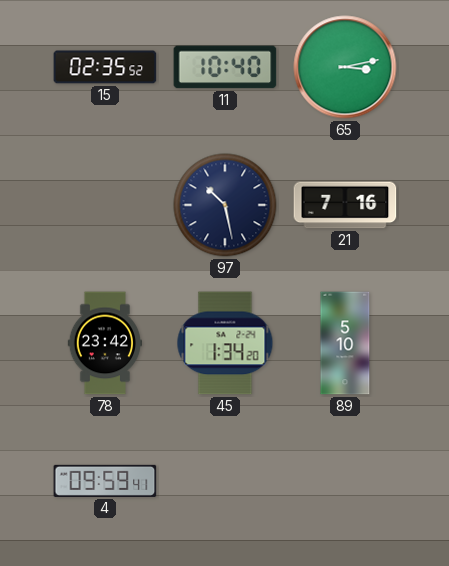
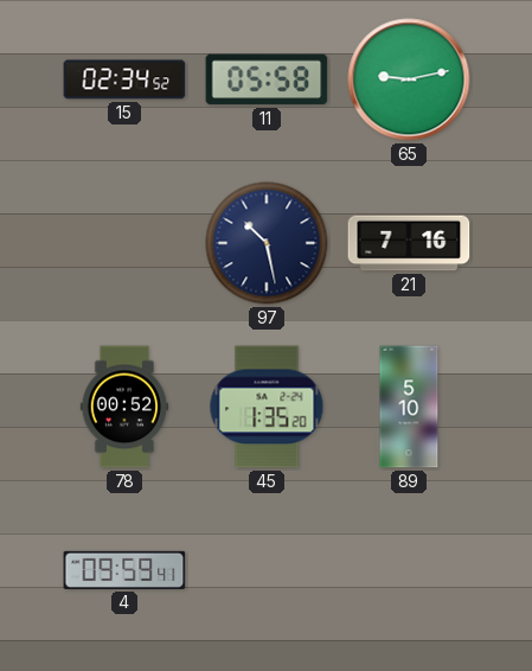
15: 02:35 -> 02:34 (124, 79)
11: 10:40 -> 05:58 (267, 79)
65: 3:13 -> 9:13 (409, 79)
78: 23:42 -> 00:52 (123, 407)
45: 1:34 -> 1:35 (267, 407)
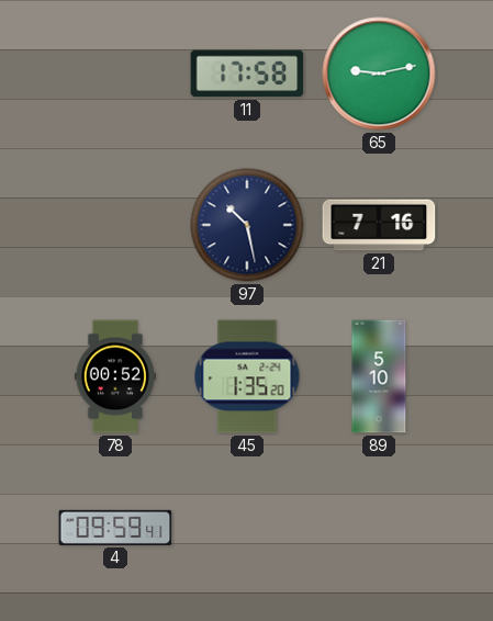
15: 02:34 -> none (124, 79)
11: 05:58 -> 17:58 (247, 74)
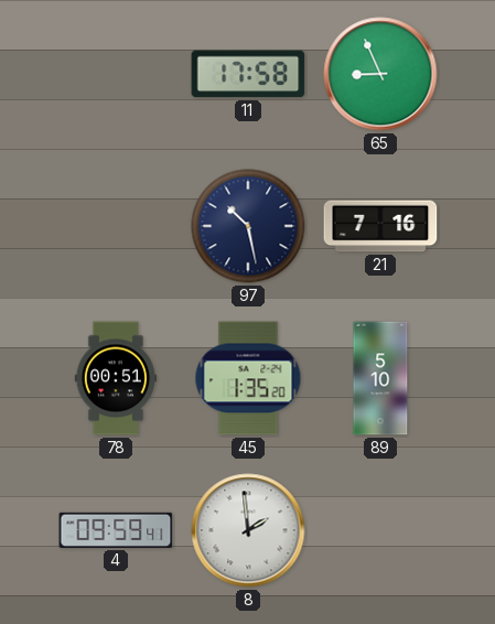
65: 9:13 -> 8:56 (380, 74)
78: 00:52 -> 00:51 (115, 378)
8: none -> 1:59 (248, 530)
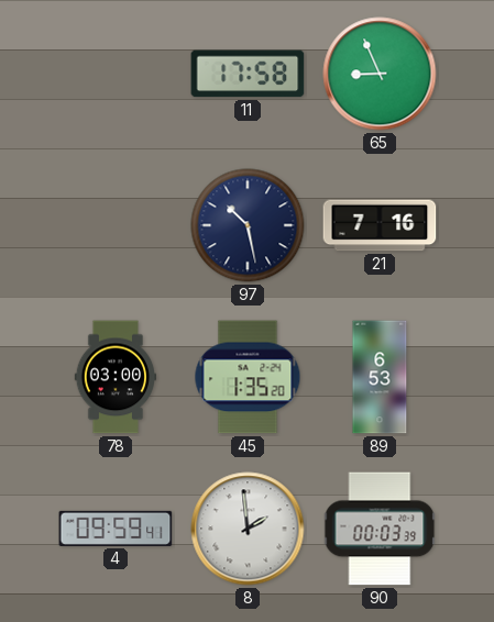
78: 00:51 -> 03:00 (114, 377)
89: 5:10 -> 6:53 (380, 377)
90: none -> 00:03 (380, 529)
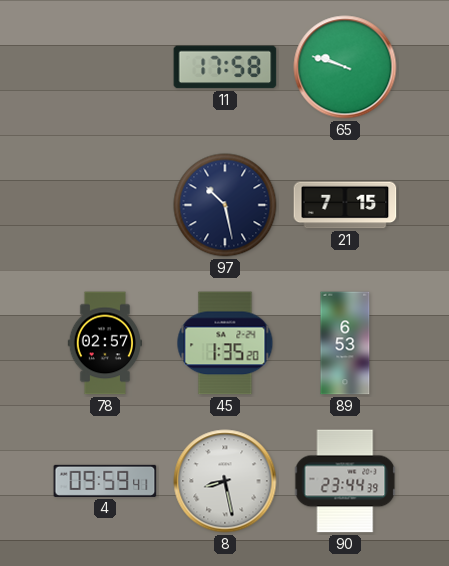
65: 8:56 -> 9:48 (345, 67)
21: 7:16 -> 7:15 (345, 205)
78: 03:00 -> 02:57 (104, 343)
8: 1:59 -> 8:28 (225, 481)
90: 00:03 -> 23:44 (345, 481)
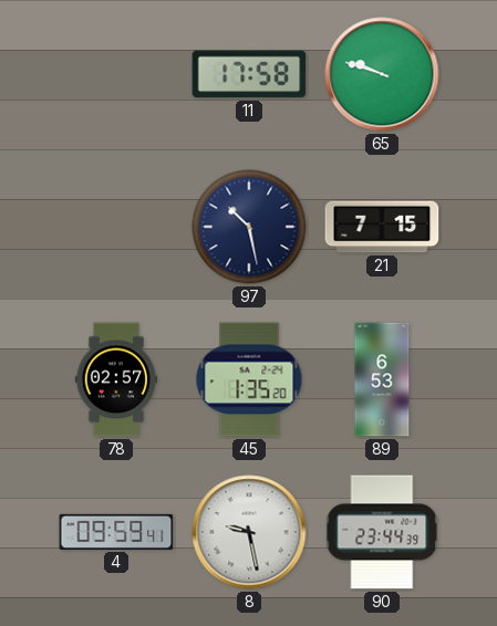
8: 8:28 -> 9:28 (249, 532)
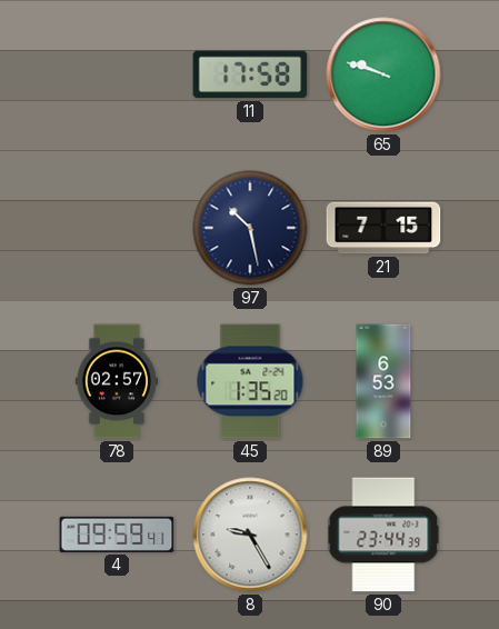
8: 9:28 -> 9:25 (250, 535)
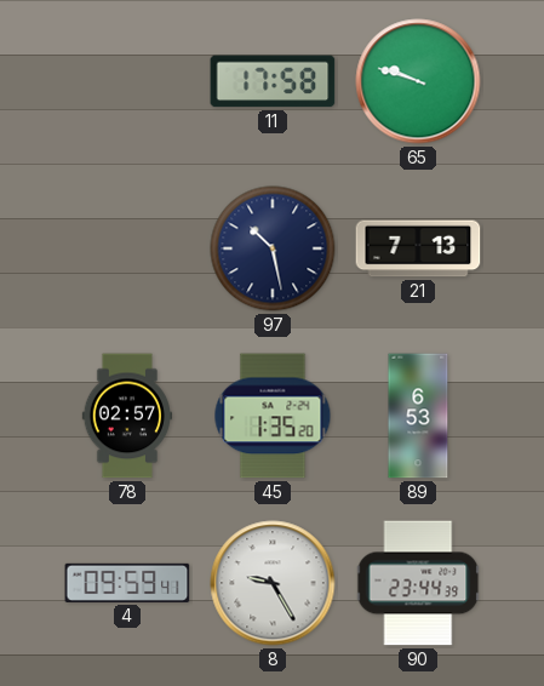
21: 7:15 -> 7:13 (418, 248)
